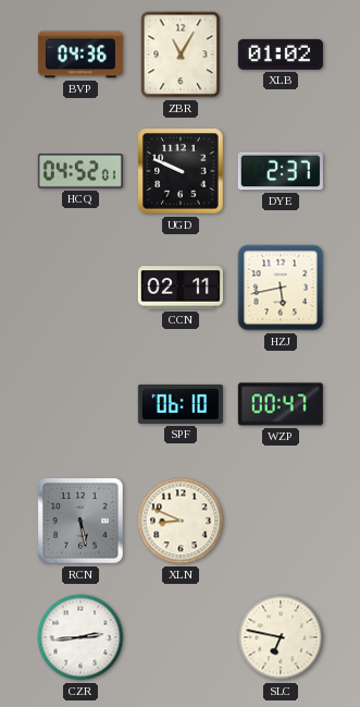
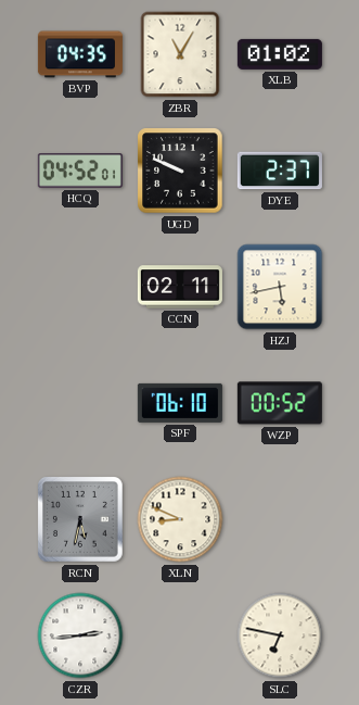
BVP: 04:36 -> 04:35 (80, 54)
WZP: 00:47 -> 00:52 (280, 403)
RCN: 5:28 -> 5:32 (81, 520)
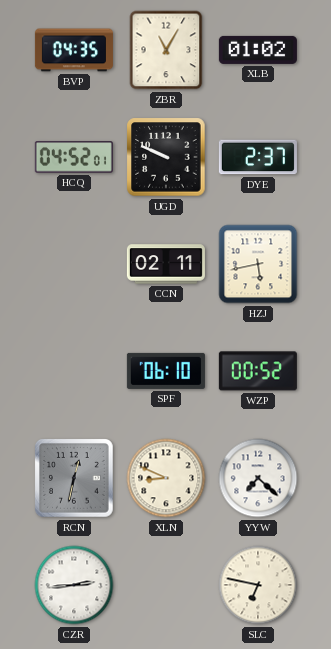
RCN: 5:32 -> 12:32 (75, 479)
YYW: none -> 7:22 (258, 478)
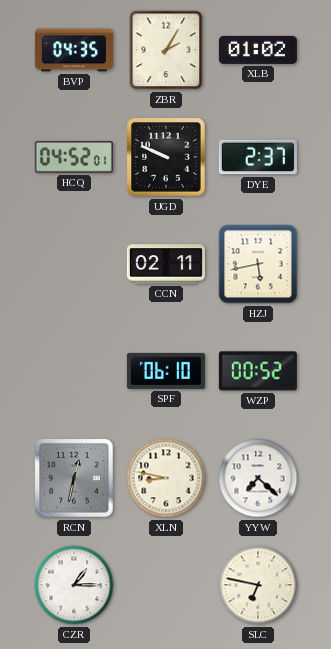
ZBR: 11:05 -> 2:05 (166, 50)
XLN: 8:49 -> 8:47 (166, 478)
CZR: 2:44 -> 1:15 (74, 585)
